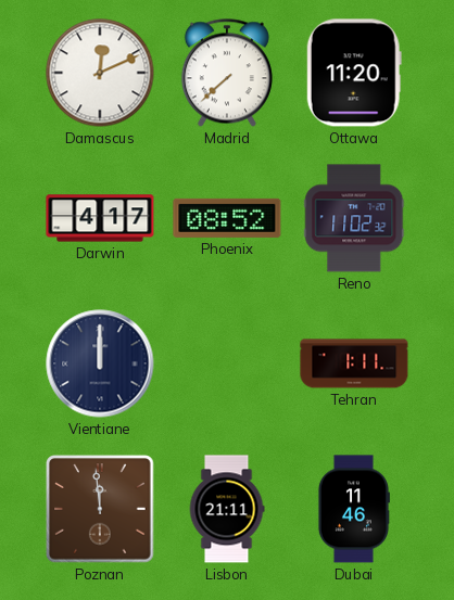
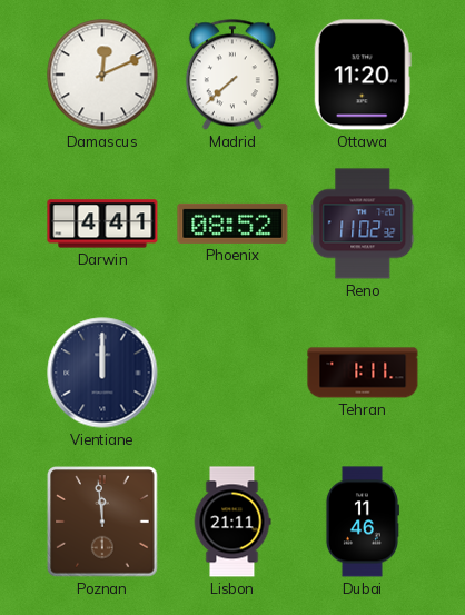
Darwin: 4:17 -> 4:41 (102, 224)
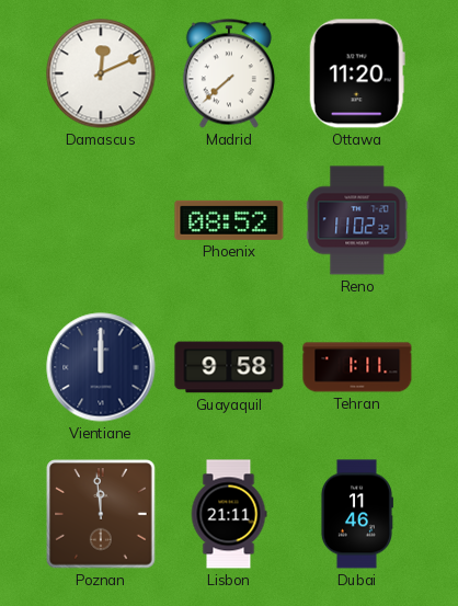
Darwin: 4:41 -> none (102, 224)
Guayaquil: none -> 9:58 (229, 367)
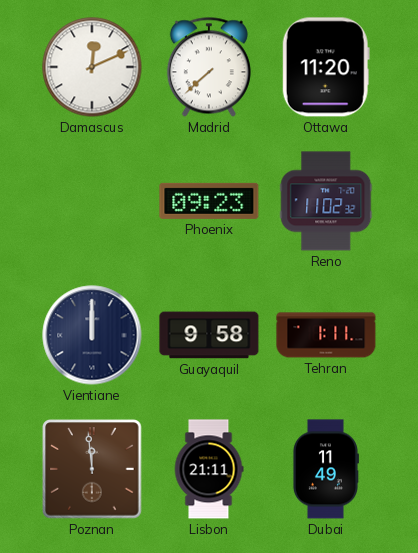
Phoenix: 08:52 -> 09:23 (209, 201)
Dubai: 11:46 -> 11:49 (325, 469)
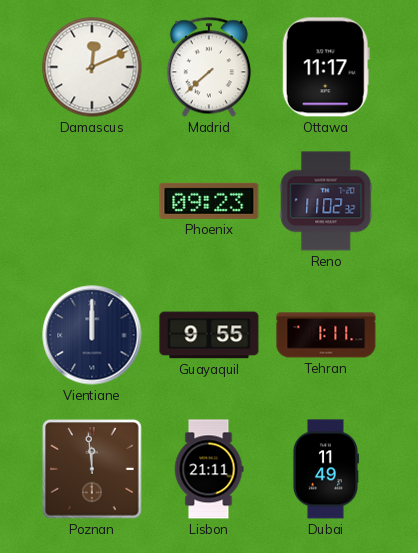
Ottawa: 11:20 -> 11:17 (326, 67)
Guayaquil: 9:58 -> 9:55 (209, 335)
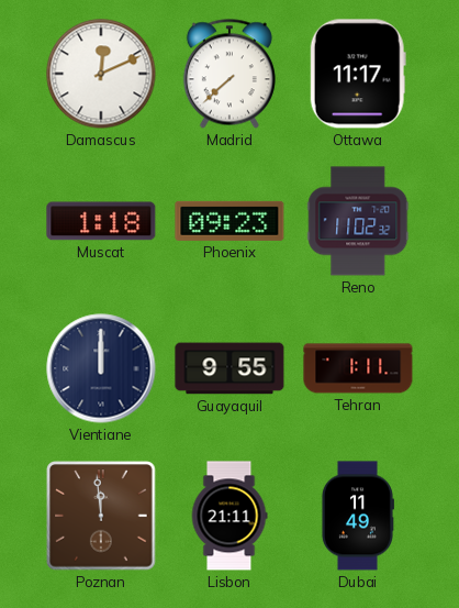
Muscat: none -> 1:18 (101, 221)
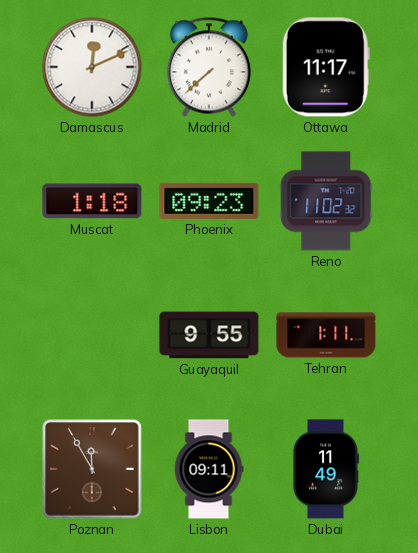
Vientiane: 12:00 -> none (101, 368)
Poznan: 11:59 -> 11:55 (92, 469)
Lisbon: 21:11 -> 09:11 (209, 469)
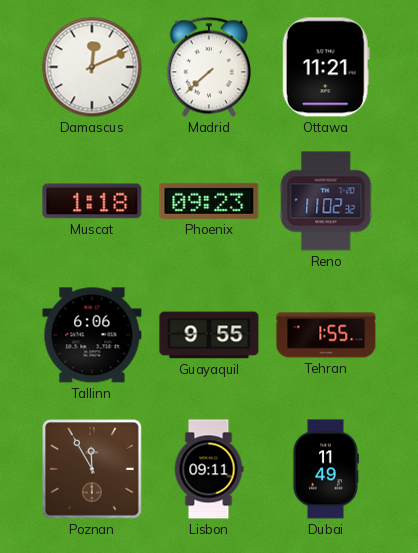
Ottawa: 11:17 -> 11:21 (326, 67)
Tallinn: none -> 6:06 (92, 335)
Tehran: 1:11 -> 1:55 (326, 335)
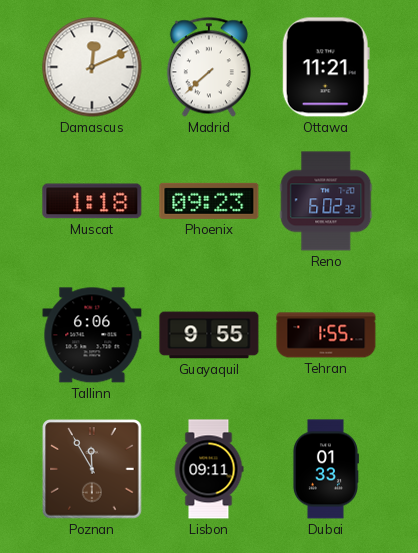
Reno: 11:02 -> 6:02 (326, 201)
Dubai: 11:49 -> 01:33 (325, 469)
